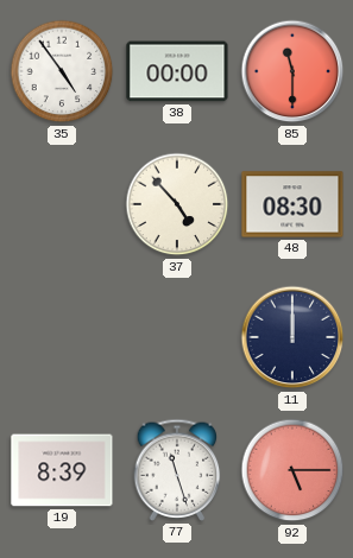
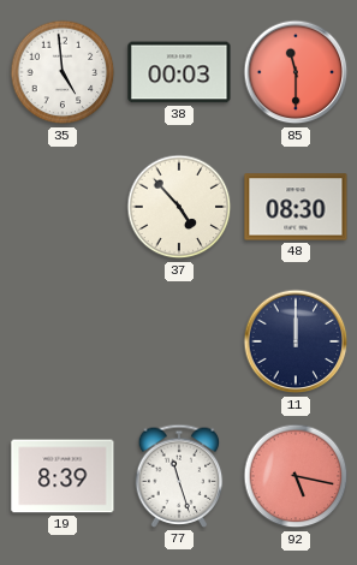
35: 4:54 -> 4:59 (63, 72)
38: 00:00 -> 00:03 (179, 72)
92: 5:15 -> 5:17 (296, 476)
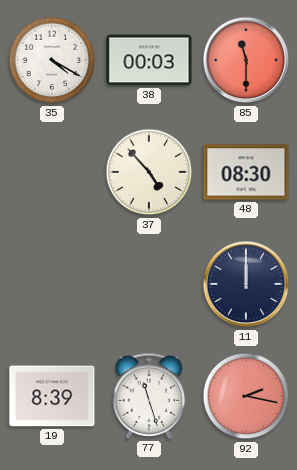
35: 4:59 -> 4:20 (52, 60)
92: 5:17 -> 2:17 (246, 396)
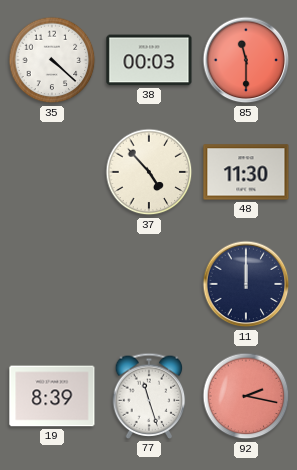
35: 4:20 -> 4:22 (52, 60)
48: 08:30 -> 11:30 (246, 172)
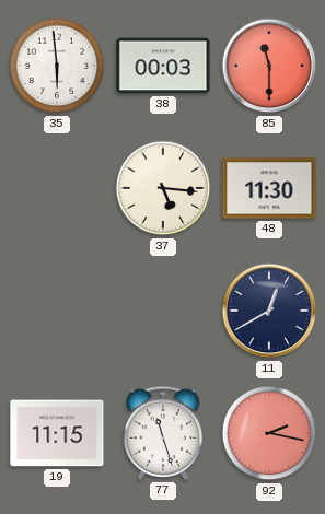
35: 4:22 -> 5:59 (57, 66)
37: 4:53 -> 5:16 (163, 188)
11: 12:00 -> 12:40 (269, 311)
19: 8:39 -> 11:15 (57, 433)
